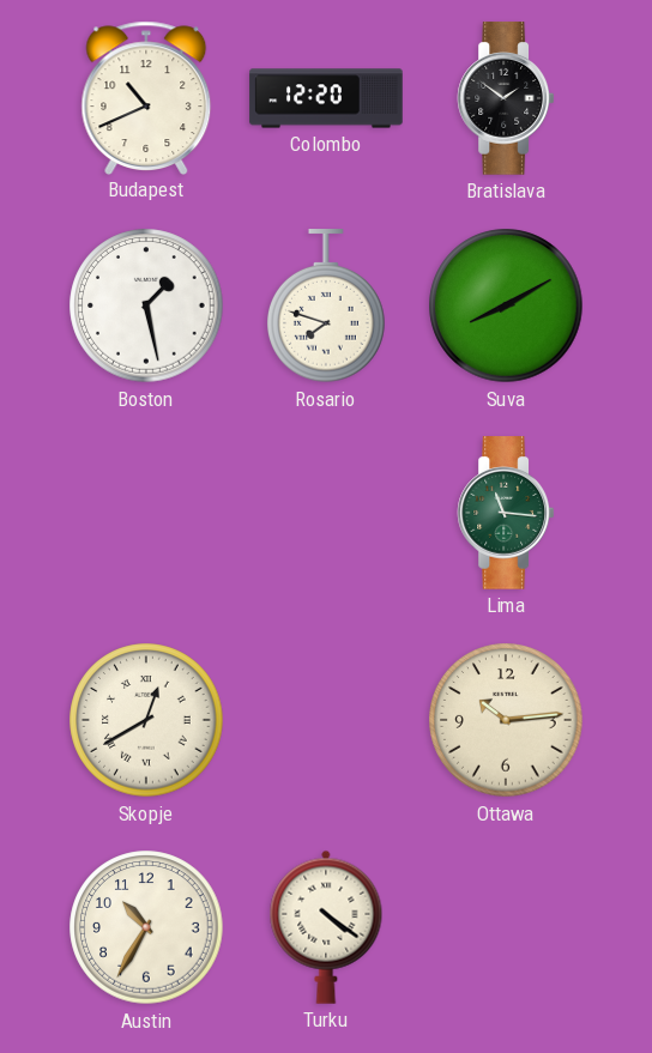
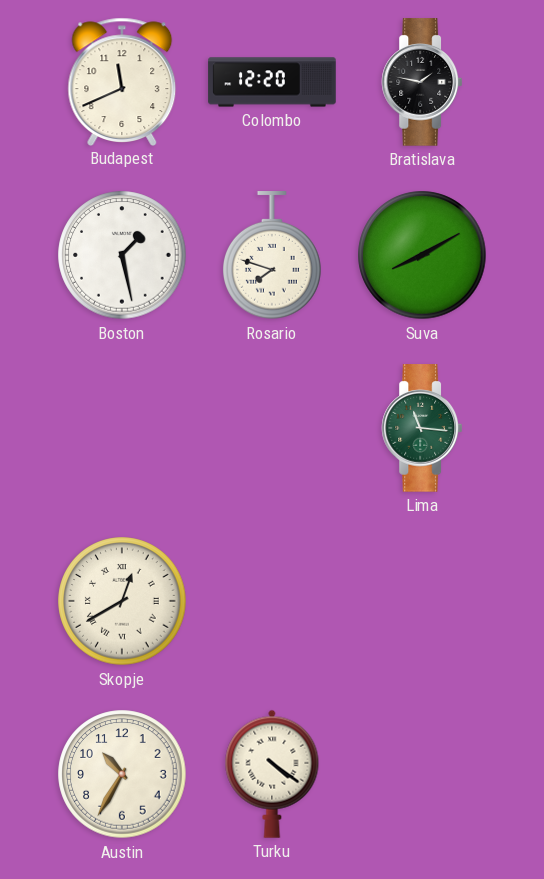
Budapest: 10:41 -> 11:41 (122, 81)
Bratislava: 1:51 -> 1:47 (421, 82)
Ottawa: 10:14 -> none (506, 720)
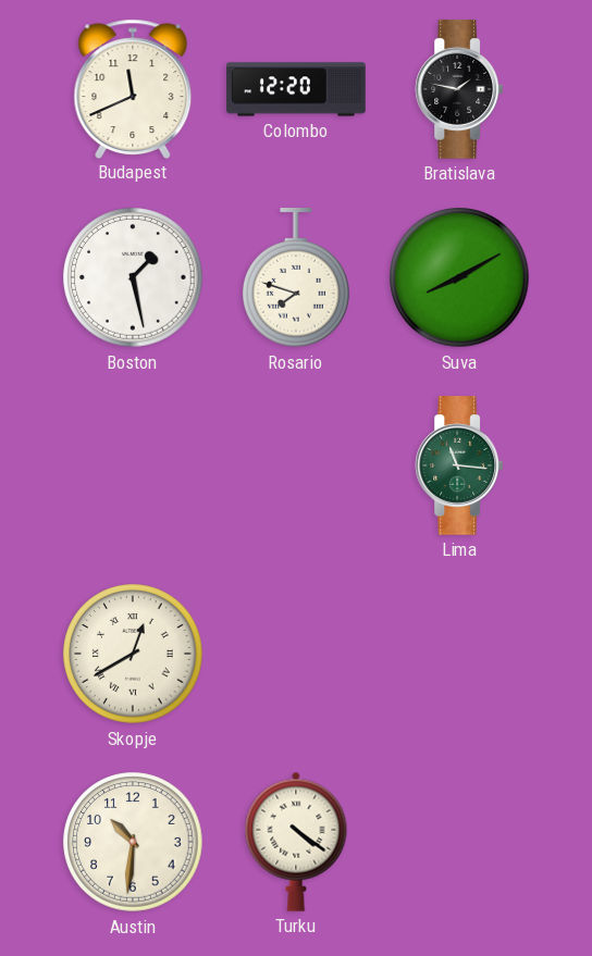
Austin: 10:35 -> 10:31 (133, 842)
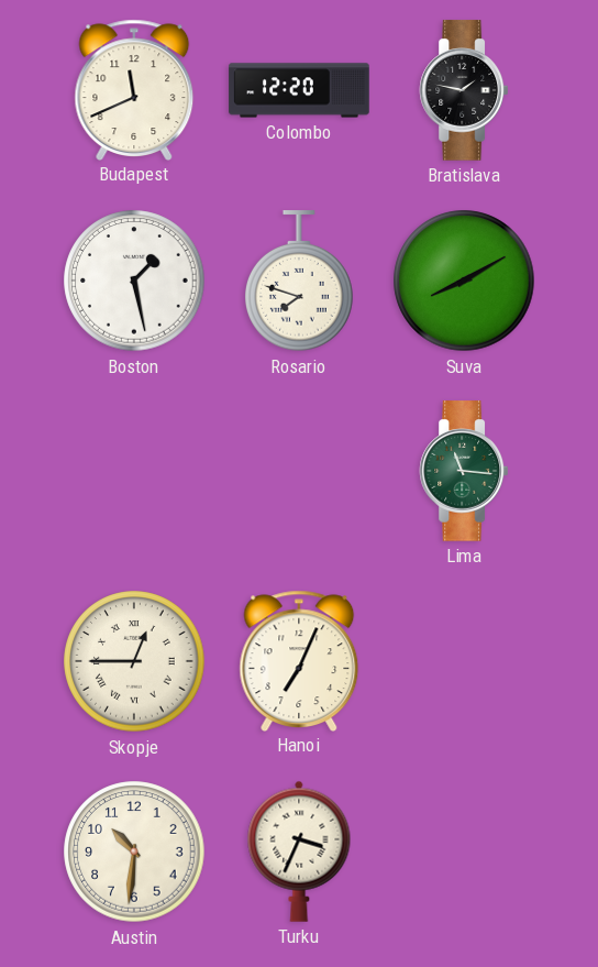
Skopje: 12:40 -> 12:45 (134, 661)
Hanoi: none -> 7:04 (299, 660)
Turku: 4:21 -> 3:34 (299, 851)
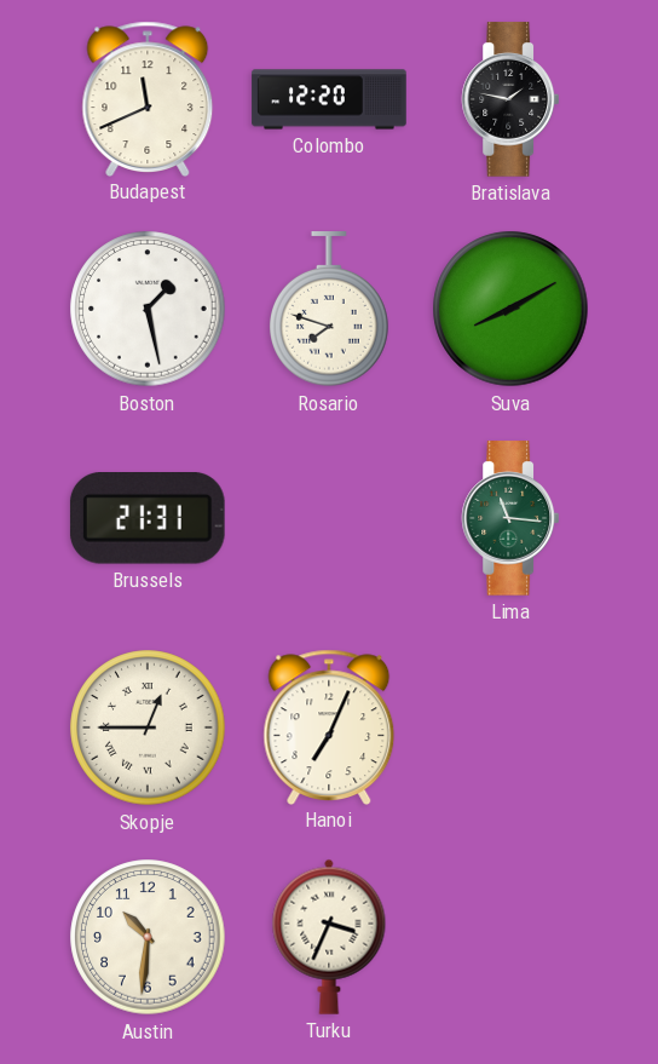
Brussels: none -> 21:31 (148, 518)
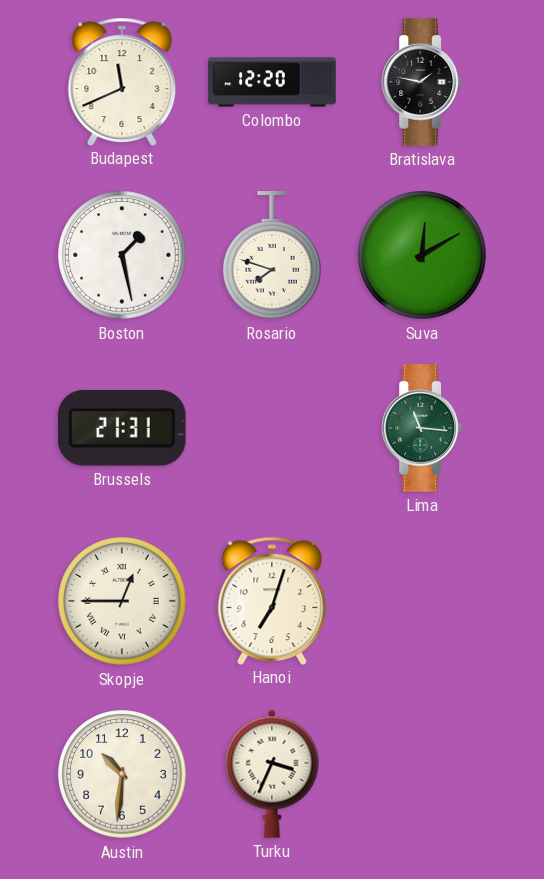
Suva: 8:10 -> 12:10 (422, 255)
Hanoi: 7:04 -> 7:03 (272, 600)
